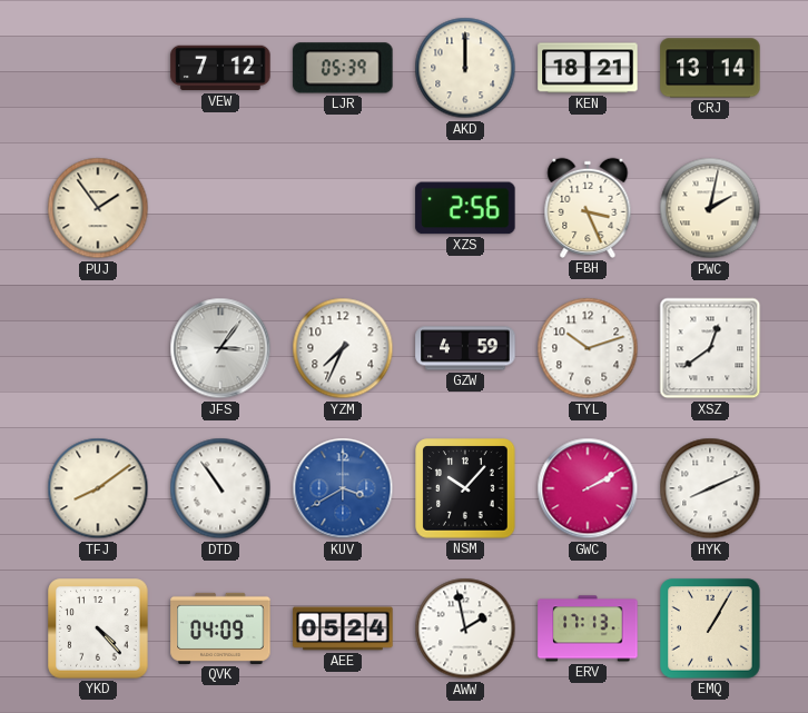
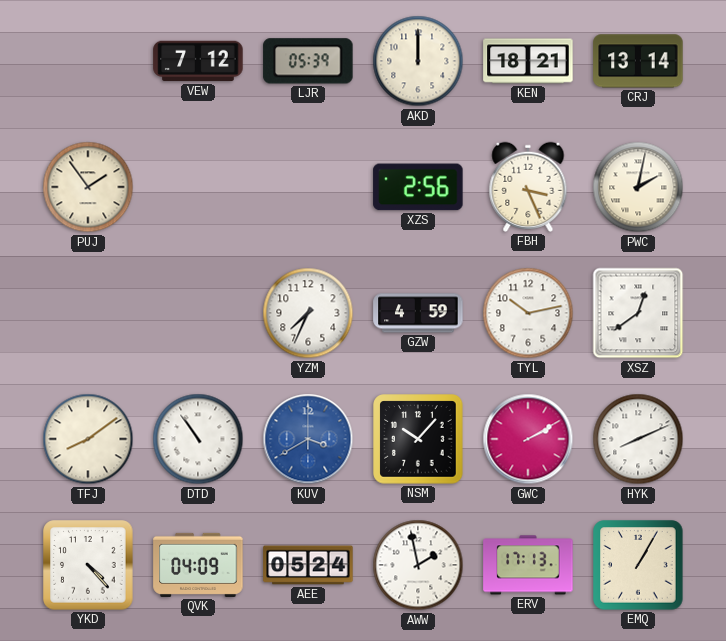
JFS: 3:06 -> none (220, 348)
TYL: 10:12 -> 10:13 (528, 313)
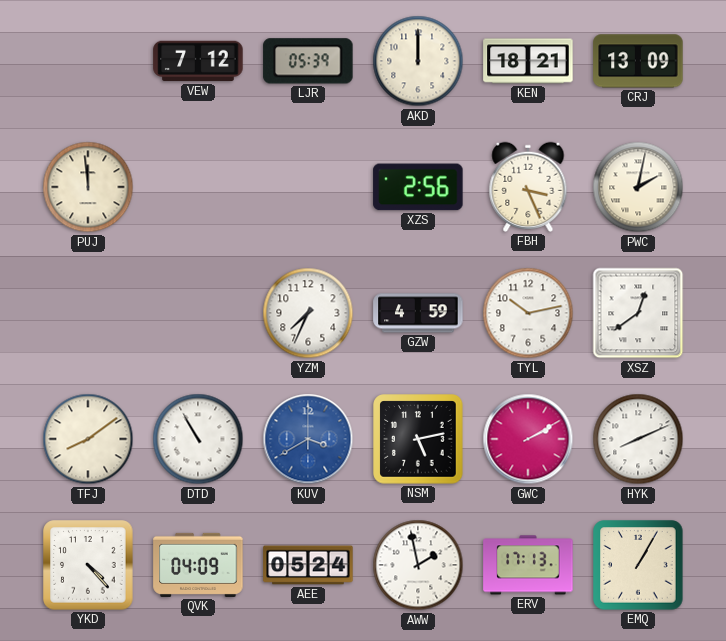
CRJ: 13:14 -> 13:09 (638, 61)
PUJ: 1:54 -> 11:59 (88, 187)
DTD: 10:54 -> 10:55 (198, 439)
NSM: 10:07 -> 5:13 (418, 439)
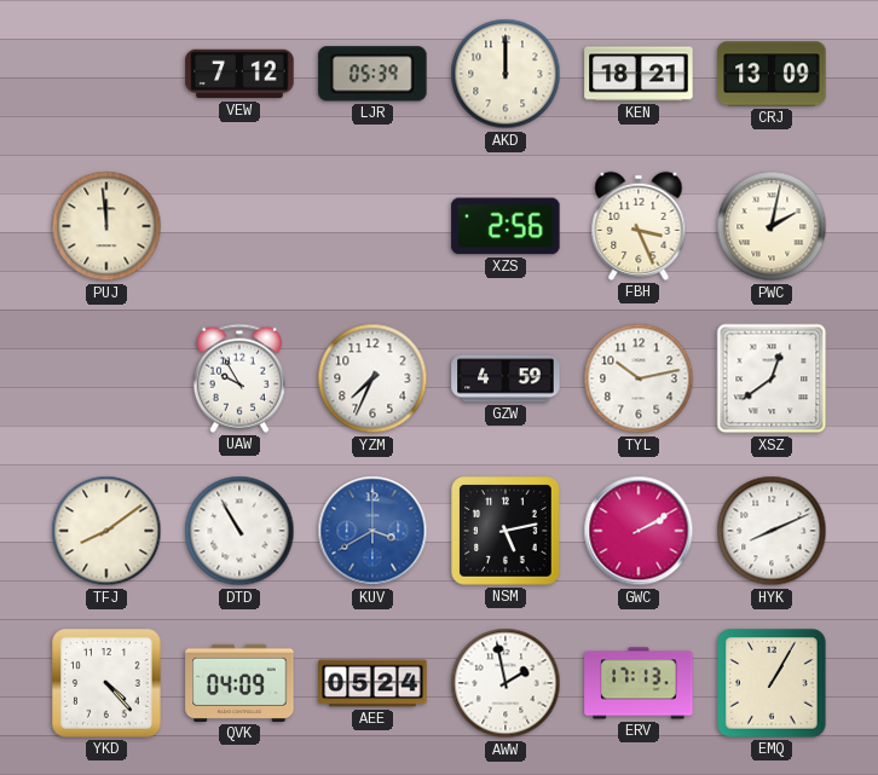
UAW: none -> 9:55 (239, 378)
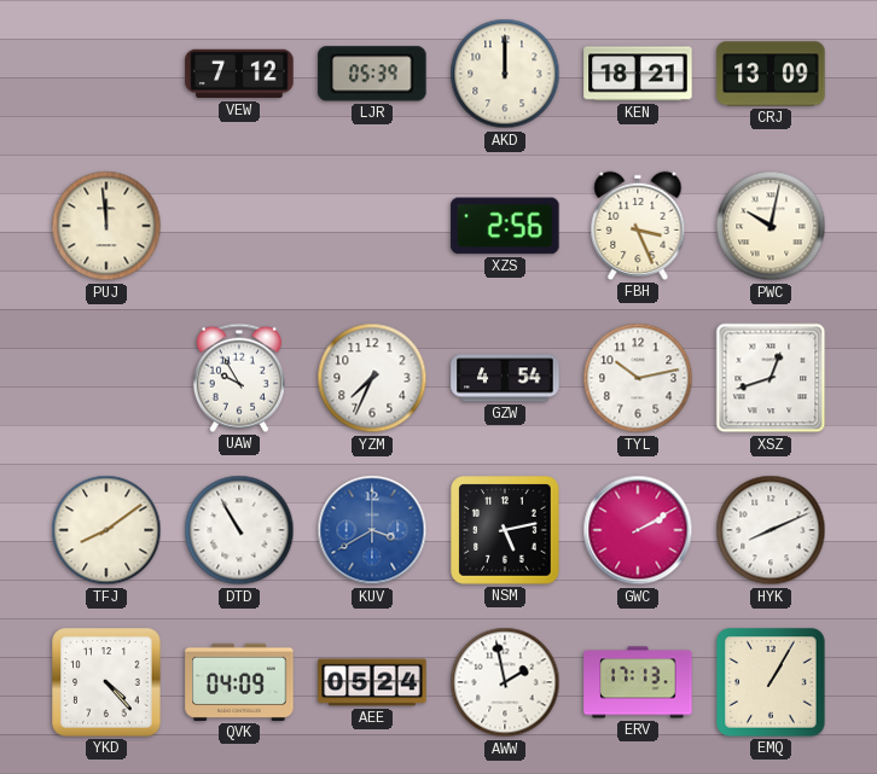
PWC: 2:02 -> 10:02 (771, 226)
GZW: 4:59 -> 4:54 (505, 378)
XSZ: 12:39 -> 12:42 (771, 378)
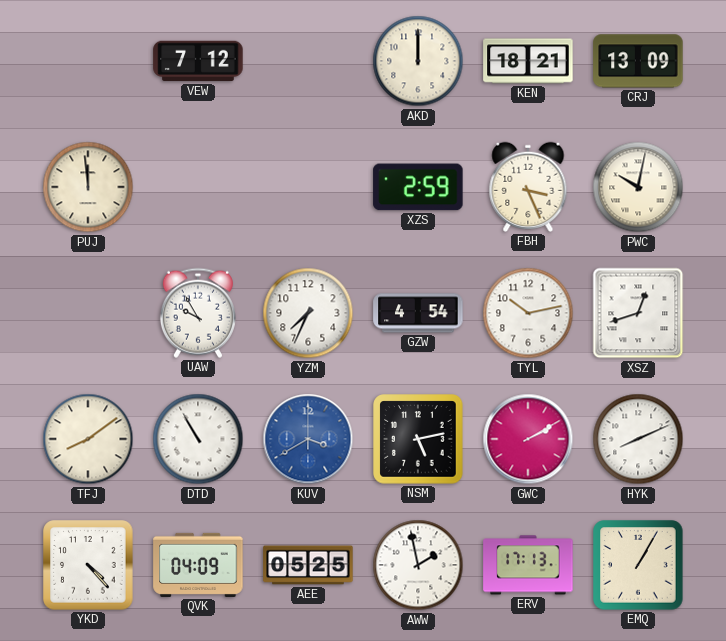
LJR: 05:39 -> none (372, 74)
XZS: 2:56 -> 2:59 (418, 187)
AEE: 05:24 -> 05:25 (308, 565)
